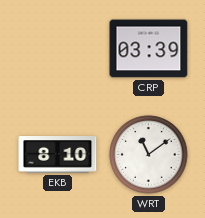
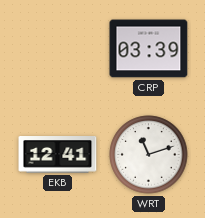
EKB: 8:10 -> 12:41 (58, 155)
WRT: 11:09 -> 11:12 (149, 155)
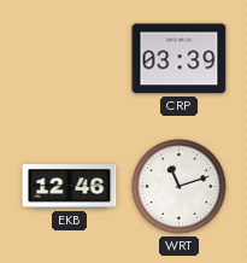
EKB: 12:41 -> 12:46 (70, 187)
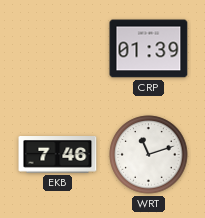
CRP: 03:39 -> 01:39 (149, 49)
EKB: 12:46 -> 7:46 (58, 155)
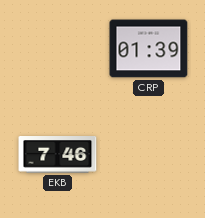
WRT: 11:12 -> none (149, 155)
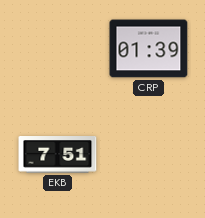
EKB: 7:46 -> 7:51 (58, 155)
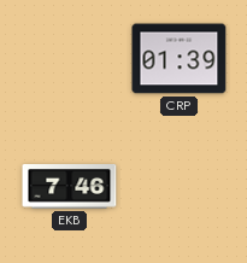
EKB: 7:51 -> 7:46 (70, 187)
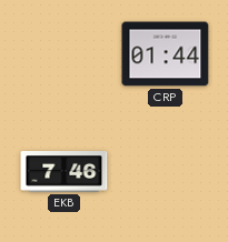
CRP: 01:39 -> 01:44 (166, 54)
